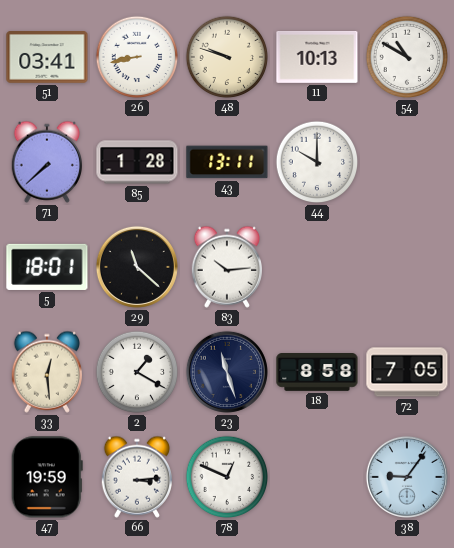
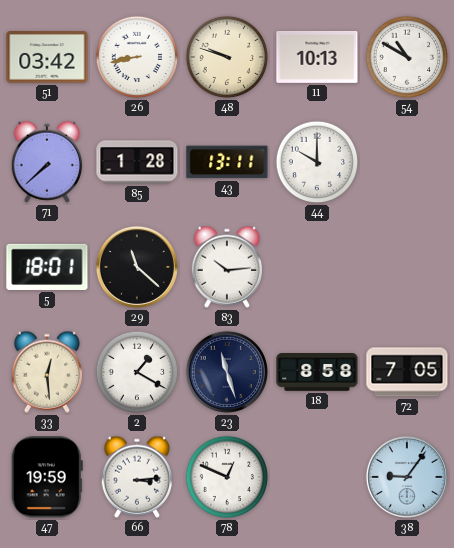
51: 03:41 -> 03:42 (47, 58)
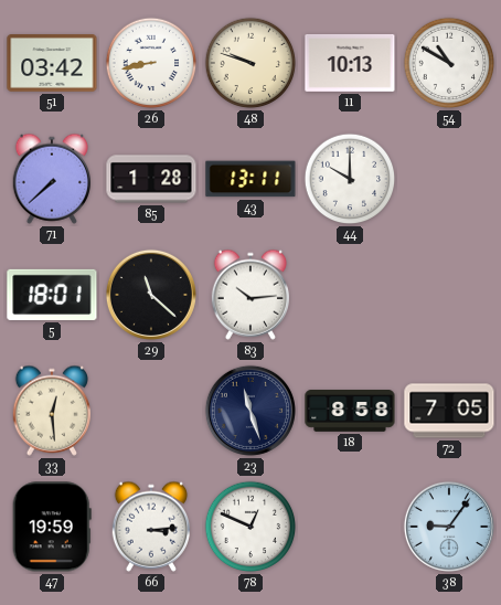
2: 1:20 -> none (137, 372)
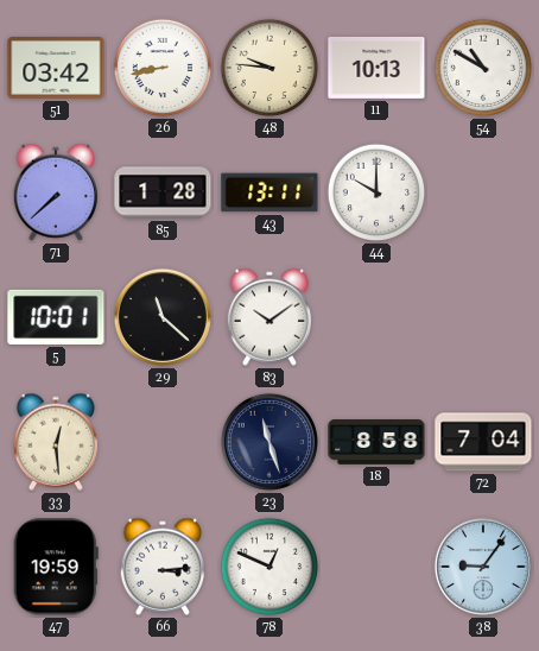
48: 9:48 -> 9:46 (269, 68)
5: 18:01 -> 10:01 (56, 317)
83: 10:14 -> 10:09 (268, 317)
72: 7:05 -> 7:04 (483, 442)
